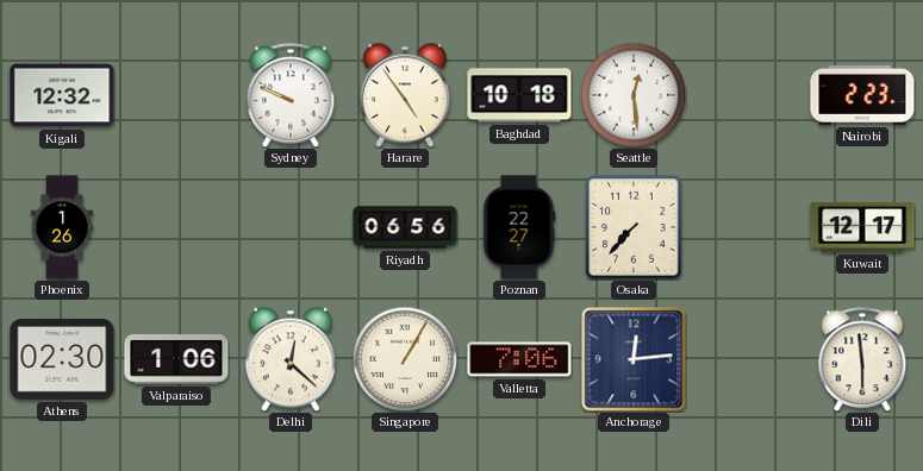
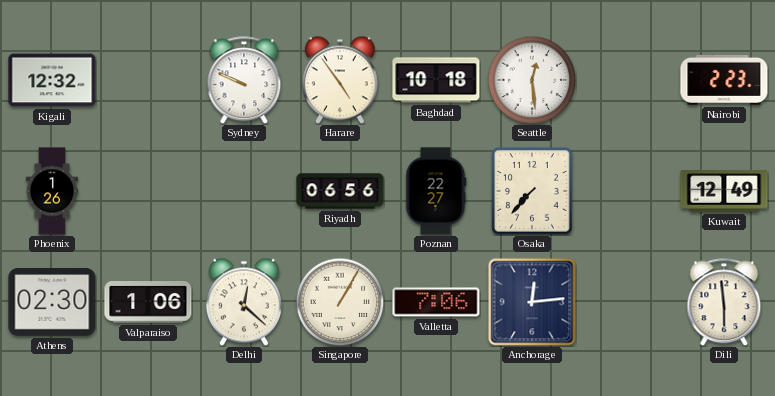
Kuwait: 12:17 -> 12:49 (724, 192)
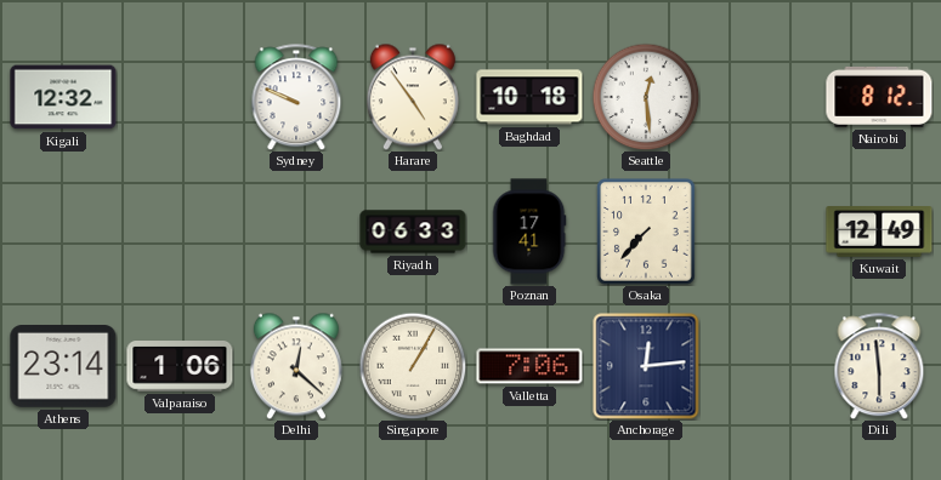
Nairobi: 2:23 -> 8:12 (879, 97)
Phoenix: 1:26 -> none (52, 191)
Riyadh: 06:56 -> 06:33 (413, 232)
Poznan: 22:27 -> 17:41 (529, 232)
Athens: 02:30 -> 23:14 (63, 367)
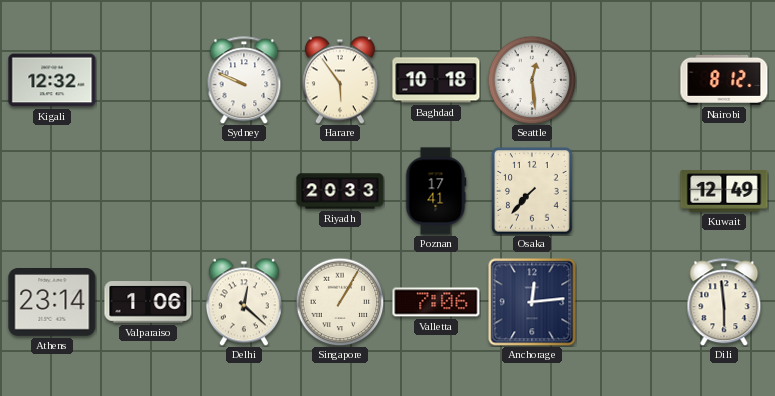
Harare: 4:54 -> 5:54 (340, 80)
Riyadh: 06:33 -> 20:33 (340, 191)
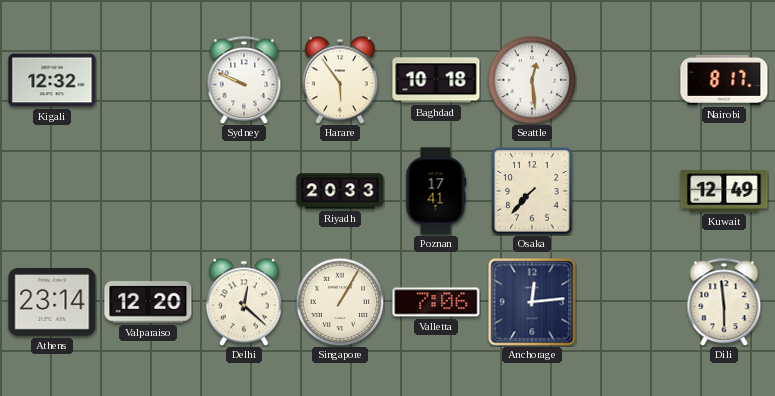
Nairobi: 8:12 -> 8:17 (724, 80)
Valparaiso: 1:06 -> 12:20 (148, 302)
